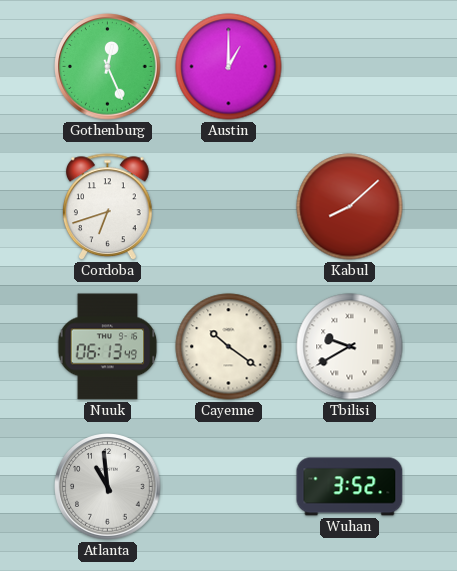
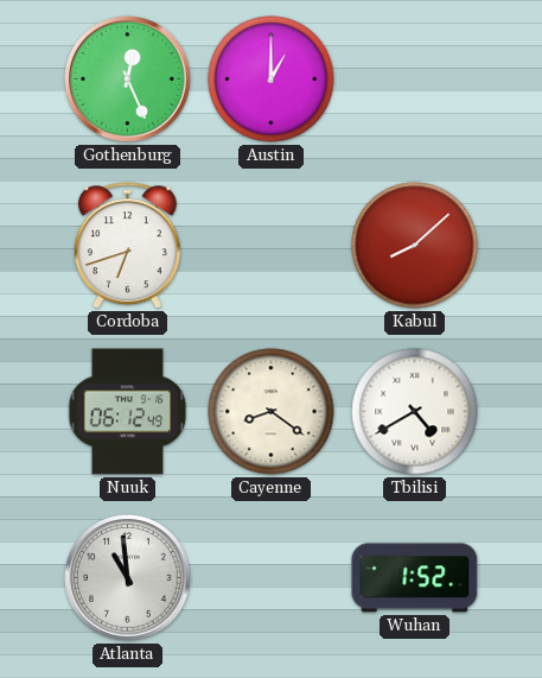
Nuuk: 06:13 -> 06:12 (128, 412)
Cayenne: 10:21 -> 8:21 (272, 412)
Tbilisi: 9:40 -> 4:40 (415, 412)
Wuhan: 3:52 -> 1:52 (415, 578)
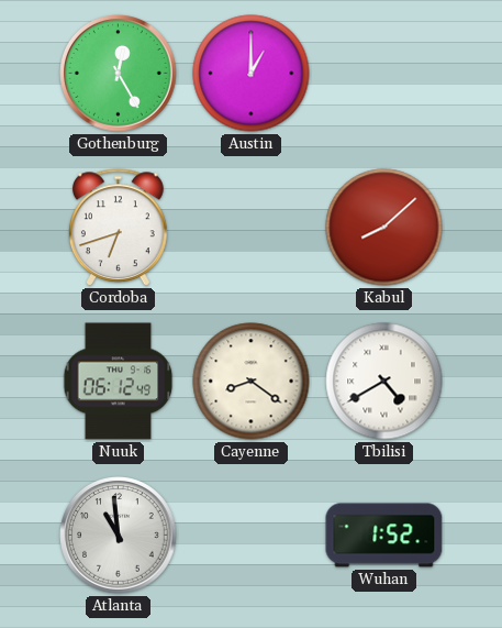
Gothenburg: 12:26 -> 12:25 (119, 74)
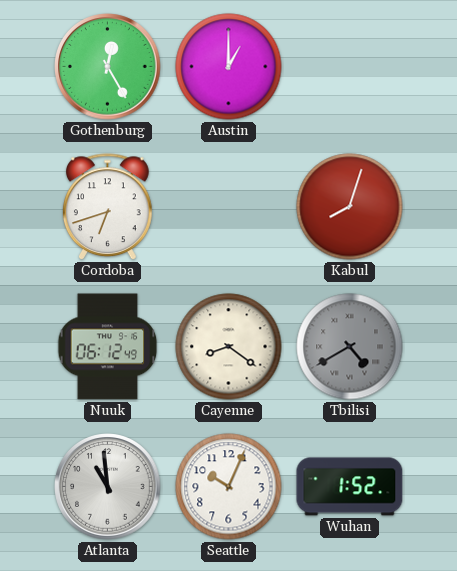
Kabul: 8:08 -> 8:03 (350, 207)
Tbilisi dial: white -> grey (350, 347)
Seattle: none -> 10:04 (229, 487)
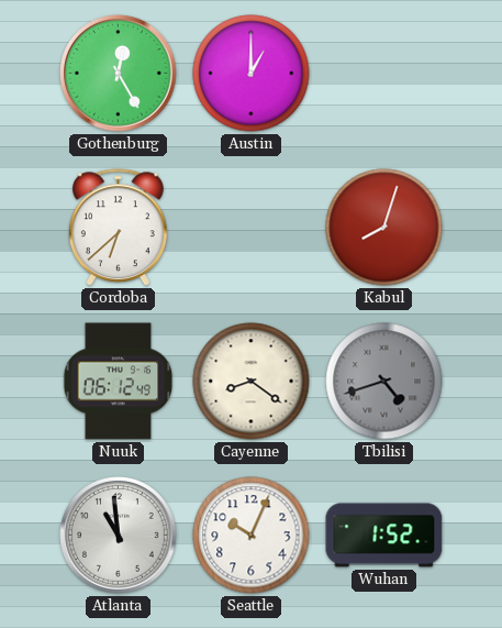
Cordoba: 6:42 -> 6:38 (118, 228)
Tbilisi: 4:40 -> 4:42 (384, 382)
